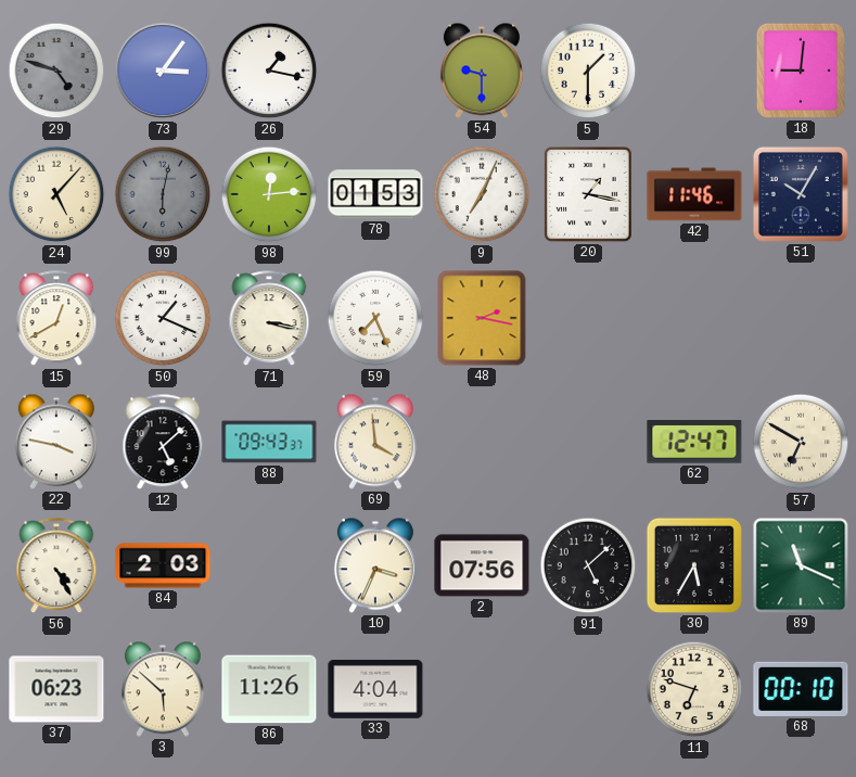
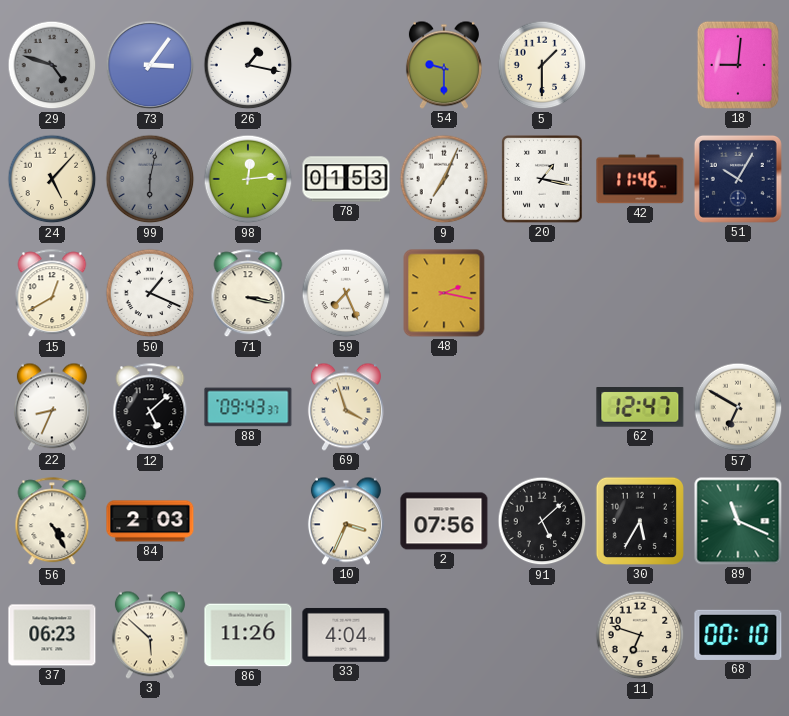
22: 3:47 -> 8:34 (52, 407)
69: 3:59 -> 3:57 (346, 407)
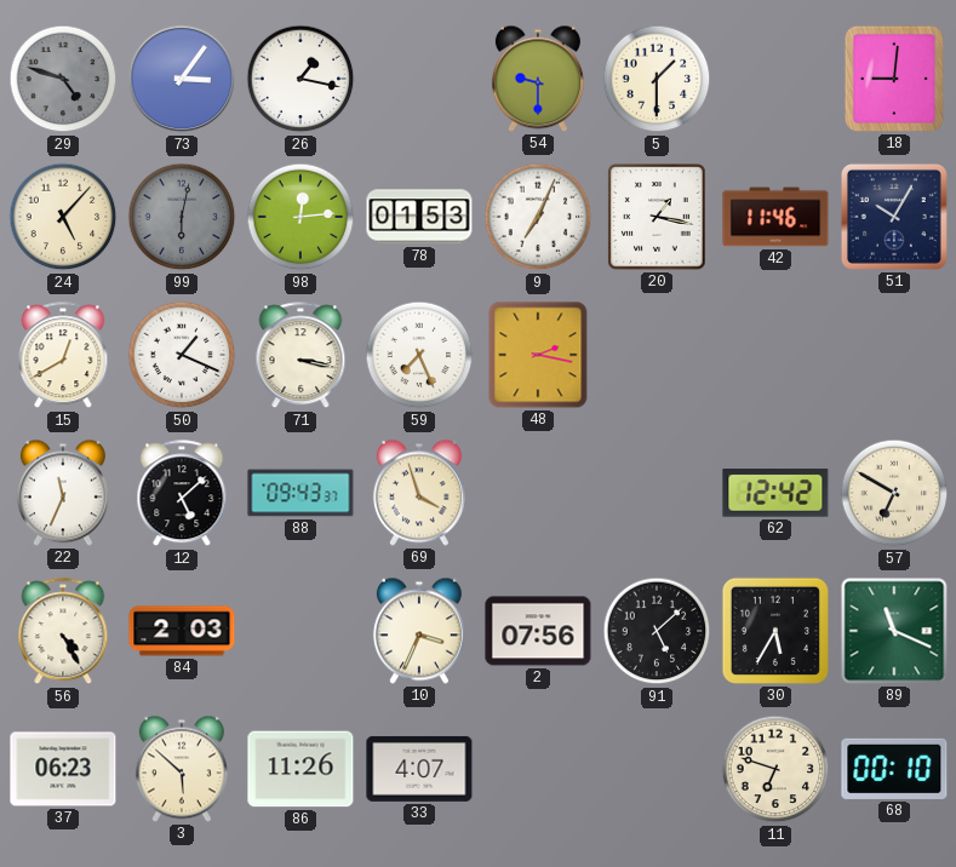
22: 8:34 -> 11:34 (63, 493)
62: 12:47 -> 12:42 (775, 494)
33: 4:04 -> 4:07 (419, 769)
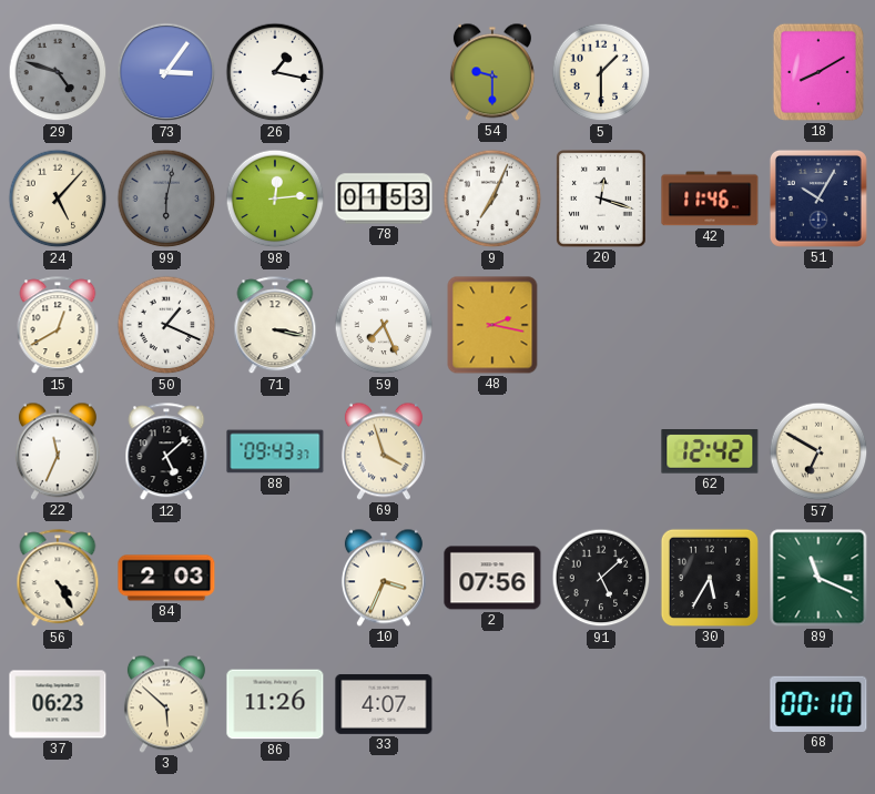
18: 9:01 -> 8:10 (818, 72)
20: 1:17 -> 12:18 (601, 198)
11: 6:48 -> none (775, 769)
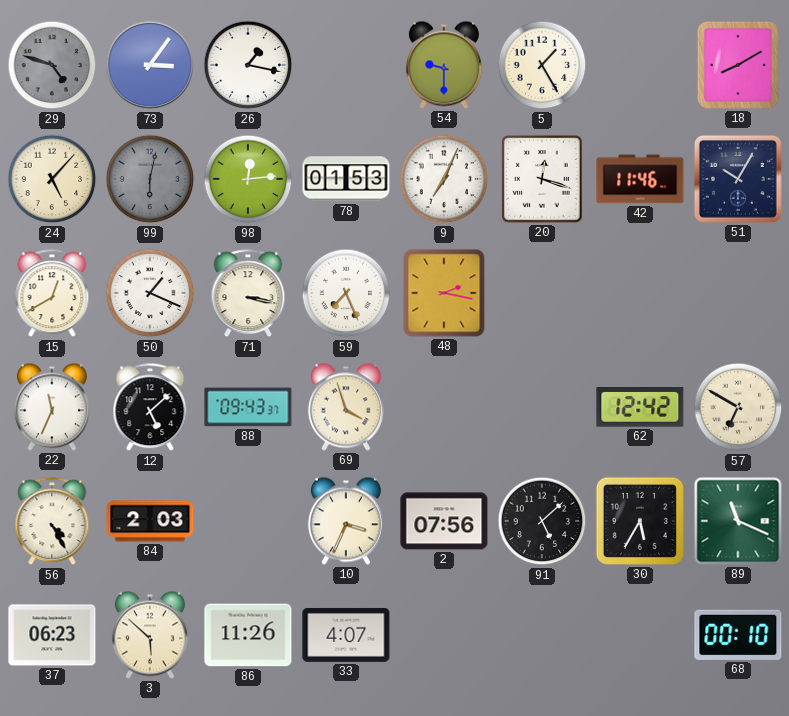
5: 1:30 -> 1:25 (542, 65)
